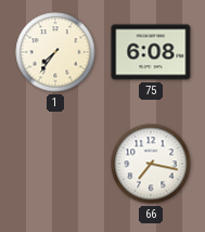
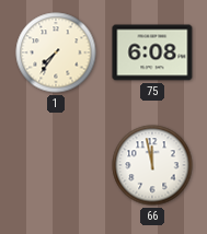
66: 7:17 -> 11:58 (152, 165)
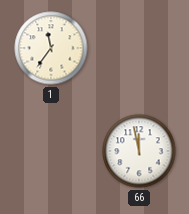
1: 7:36 -> 11:36 (51, 48)
75: 6:08 -> none (152, 52)
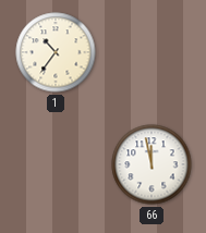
1: 11:36 -> 10:36 (56, 52)
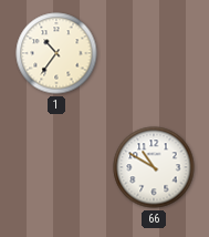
66: 11:58 -> 10:50 (154, 167)
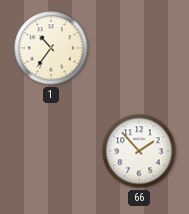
66: 10:50 -> 1:53 (139, 151)
